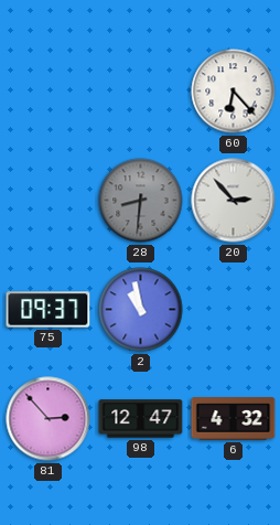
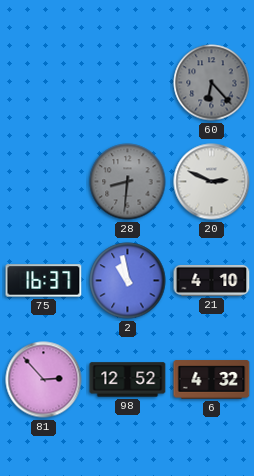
60 dial: white -> grey (212, 83)
20: 2:53 -> 2:49 (212, 182)
75: 09:37 -> 16:37 (44, 281)
21: none -> 4:10 (212, 281)
98: 12:47 -> 12:52 (128, 380)
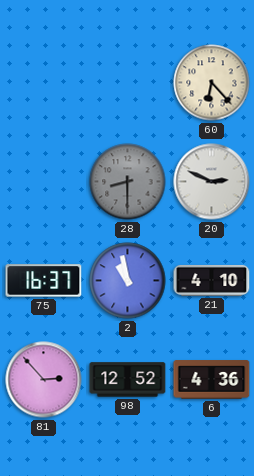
60 dial: grey -> cream (212, 83)
28: 8:31 -> 8:30 (128, 182)
6: 4:32 -> 4:36 (212, 380)
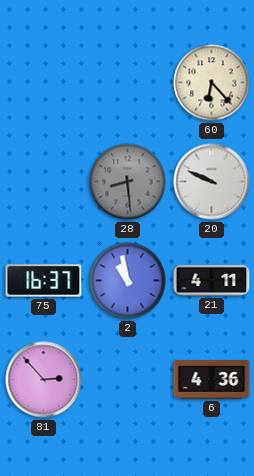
28: 8:30 -> 8:29 (128, 182)
20: 2:49 -> 9:49 (212, 182)
21: 4:10 -> 4:11 (212, 281)
98: 12:52 -> none (128, 380)
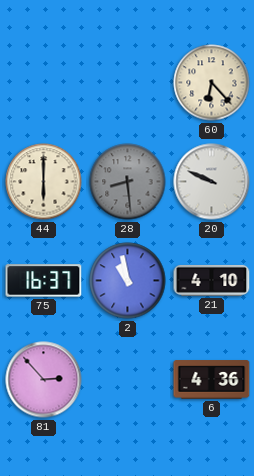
44: none -> 6:00 (44, 182)
21: 4:11 -> 4:10 (212, 281)
